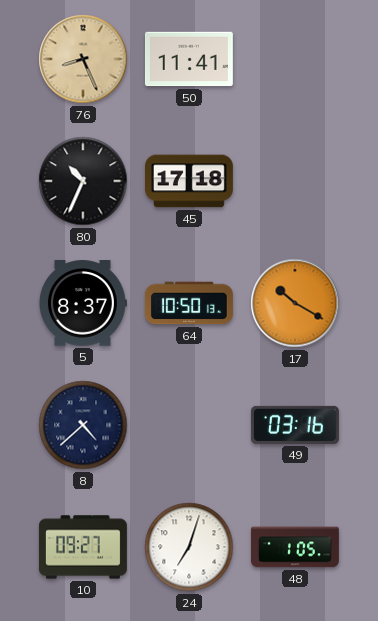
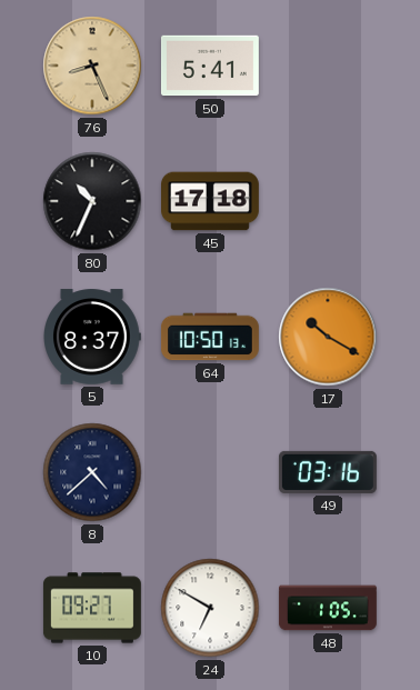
50: 11:41 -> 5:41 (210, 66)
24: 7:03 -> 6:50 (210, 608)
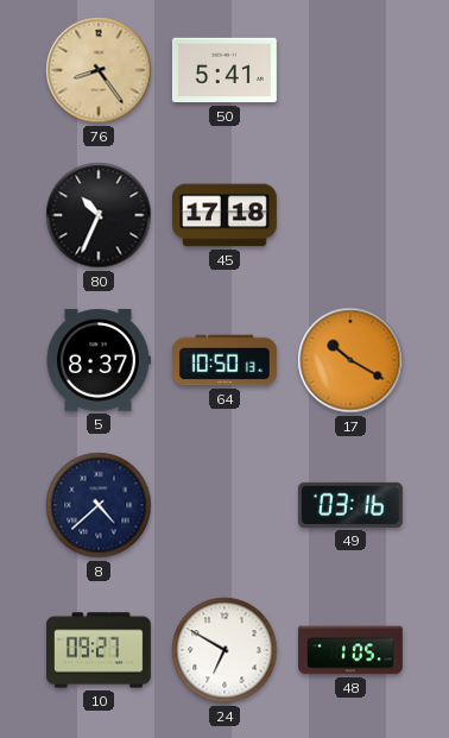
76: 8:26 -> 8:24 (99, 70)
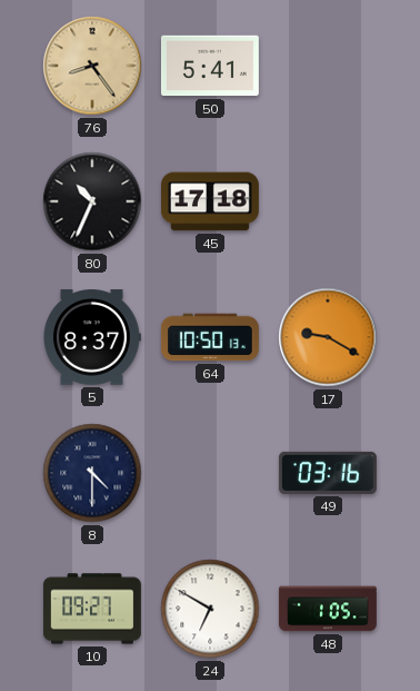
17: 10:20 -> 9:20 (328, 337)
8: 4:38 -> 4:30 (92, 473)
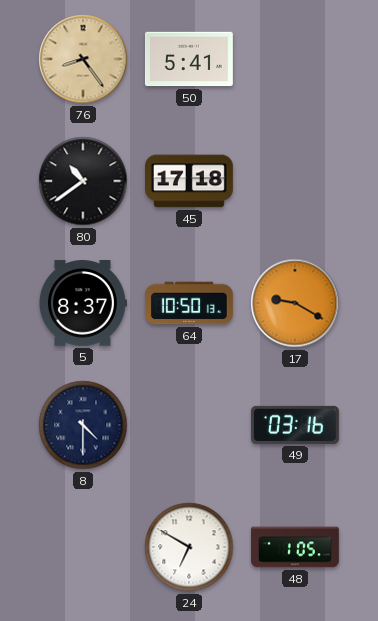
80: 10:34 -> 10:39 (83, 181)
10: 09:27 -> none (92, 609)
